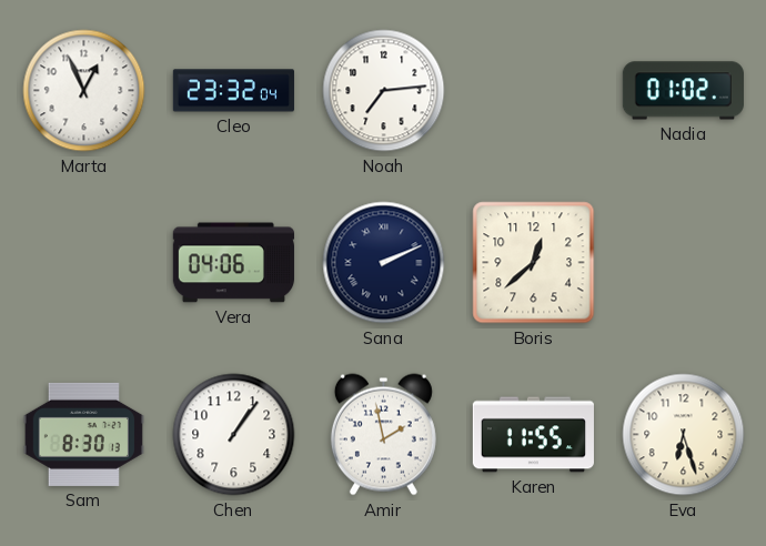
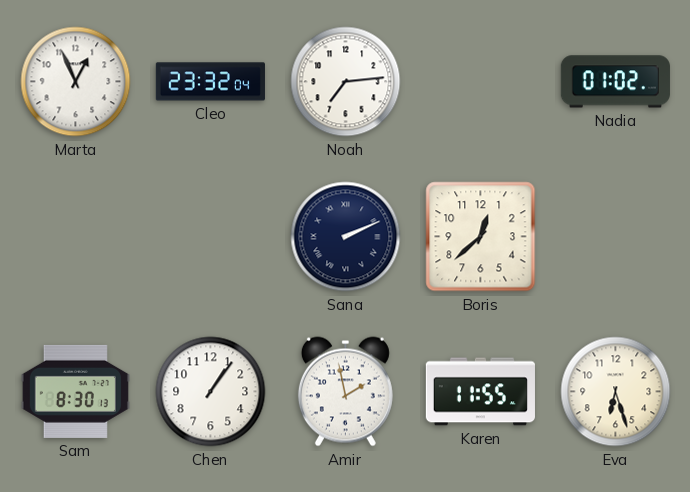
Vera: 04:06 -> none (233, 263)
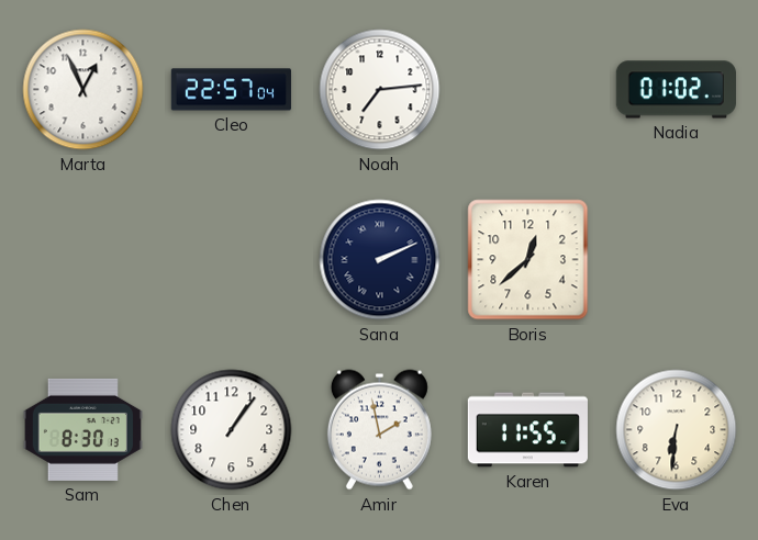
Cleo: 23:32 -> 22:57 (231, 90)
Eva: 6:27 -> 6:31 (677, 430)
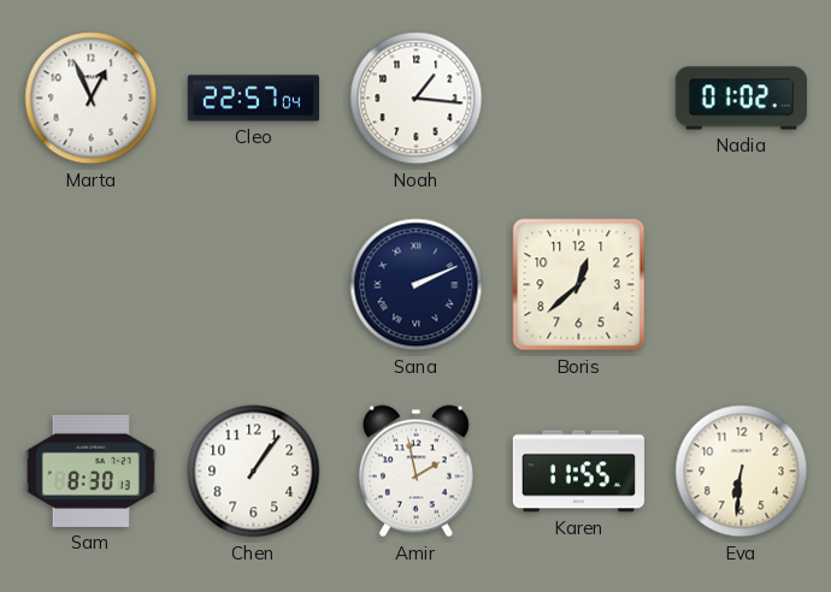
Noah: 7:14 -> 1:16 (417, 99)
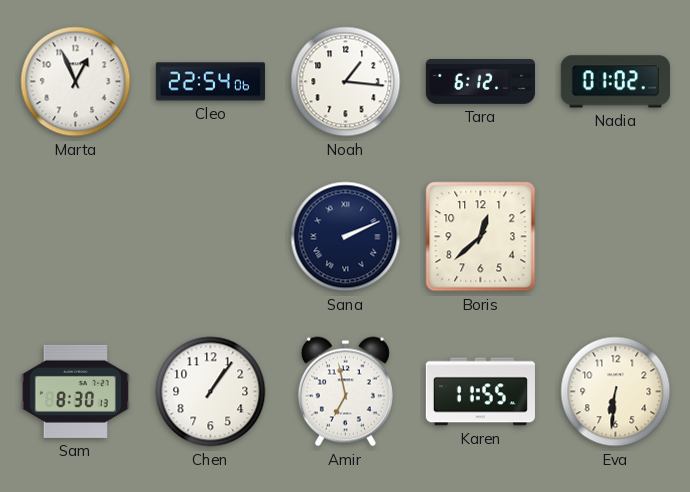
Cleo: 22:57 -> 22:54 (210, 82)
Tara: none -> 6:12 (480, 82)
Amir: 1:58 -> 6:58 (345, 392)
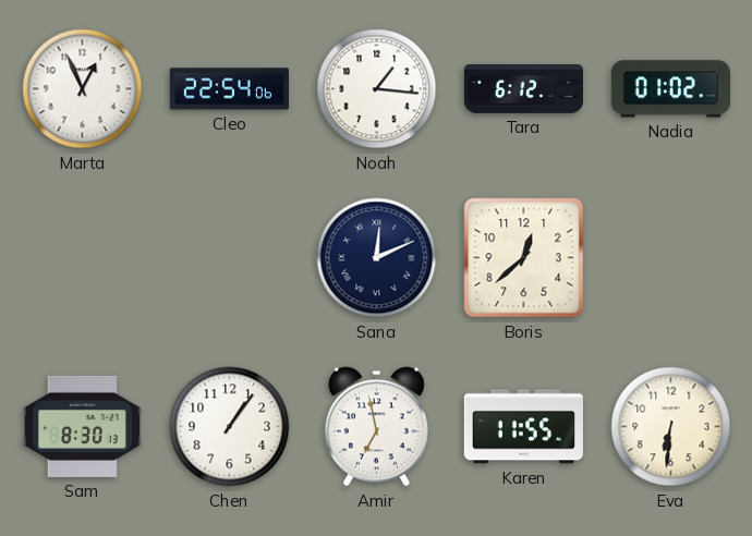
Sana: 2:11 -> 12:11 (377, 258)
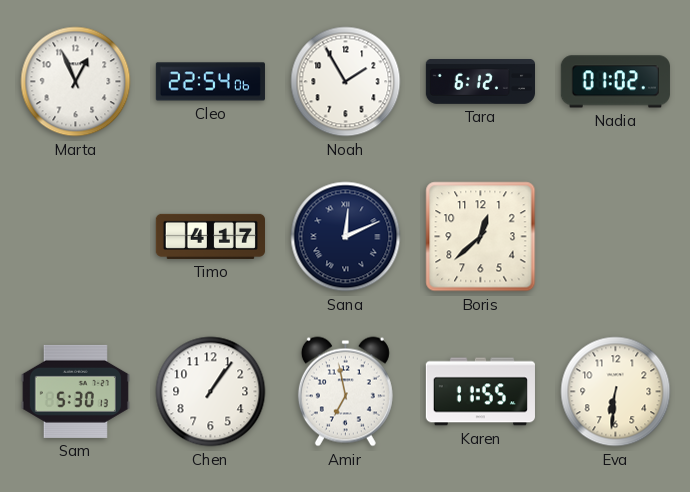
Noah: 1:16 -> 1:55 (346, 82)
Timo: none -> 4:17 (210, 236)
Sam: 8:30 -> 5:30 (75, 391)
